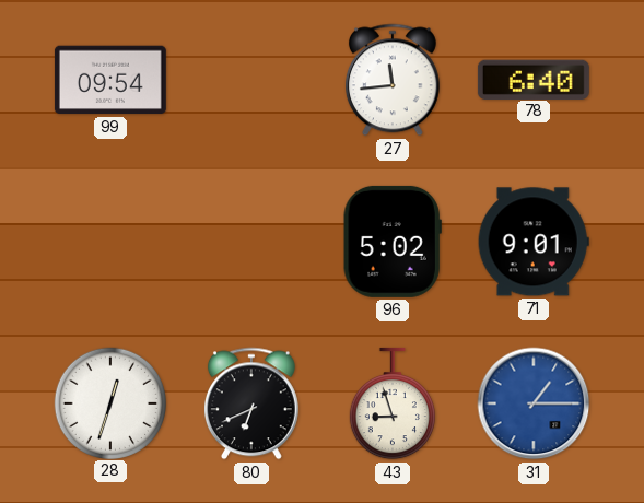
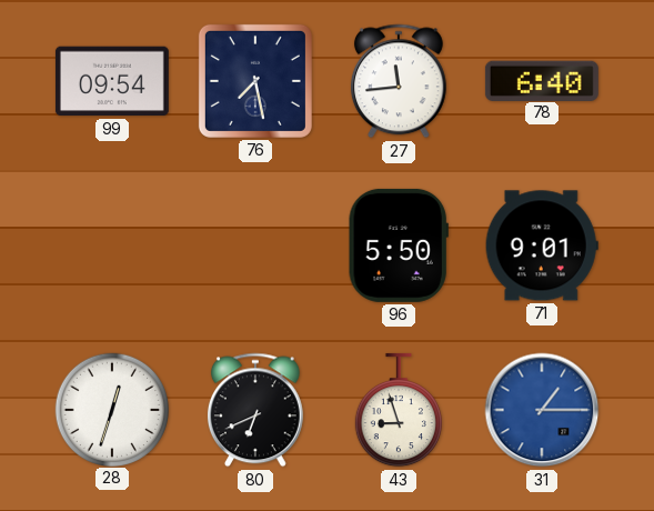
76: none -> 7:28 (255, 81)
96: 5:02 -> 5:50 (399, 246)
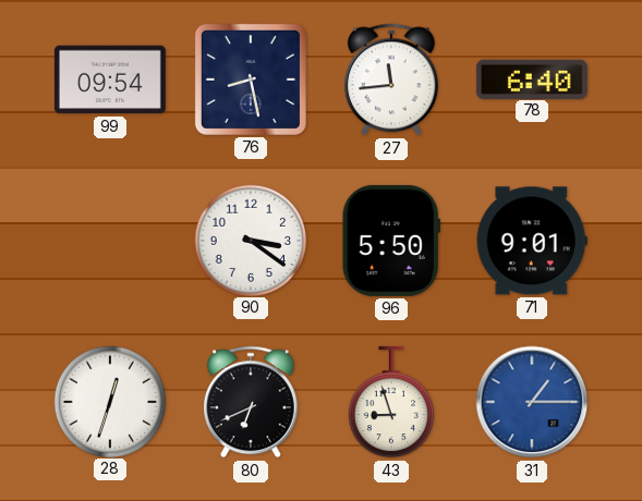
76: 7:28 -> 8:28 (251, 80)
90: none -> 3:21 (250, 240)
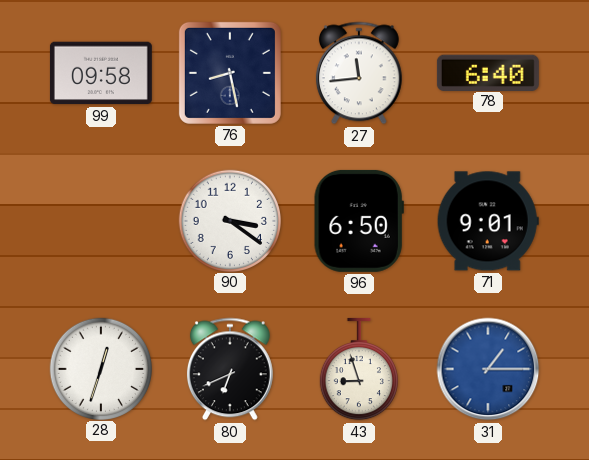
99: 09:54 -> 09:58 (101, 73)
96: 5:50 -> 6:50 (359, 221)
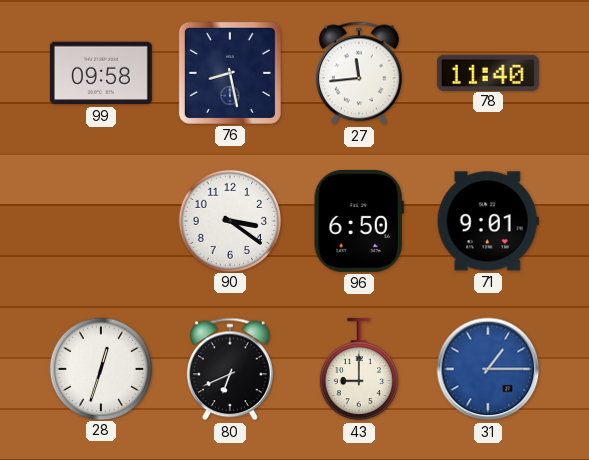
78: 6:40 -> 11:40 (488, 72)
43: 8:57 -> 9:00 (359, 369)
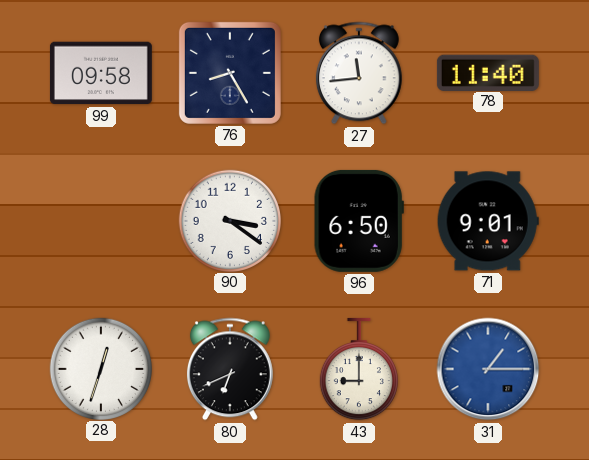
76: 8:28 -> 8:25 (230, 73)
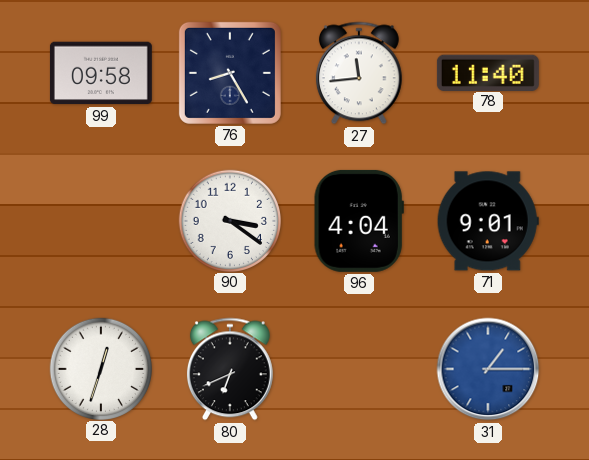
96: 6:50 -> 4:04 (359, 221)
43: 9:00 -> none (359, 369)
